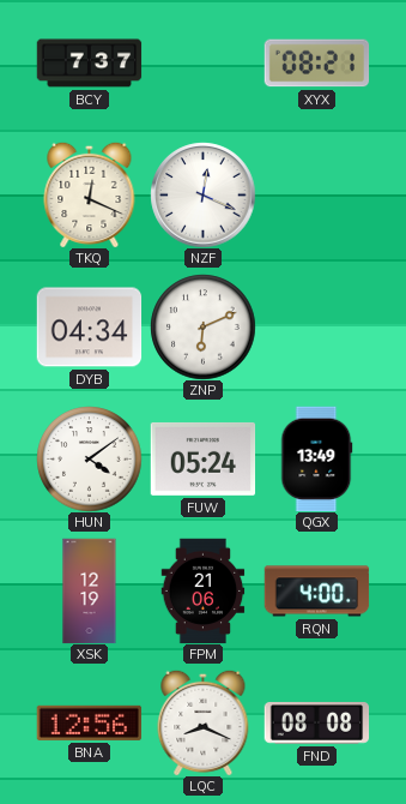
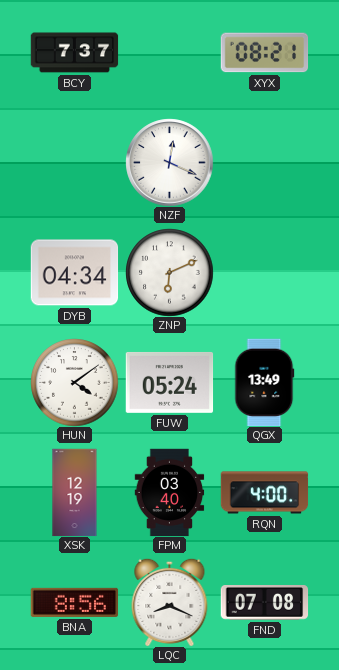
TKQ: 12:19 -> none (90, 194)
FPM: 21:06 -> 03:40 (170, 492)
BNA: 12:56 -> 8:56 (74, 602)
FND: 08:08 -> 07:08 (264, 603)
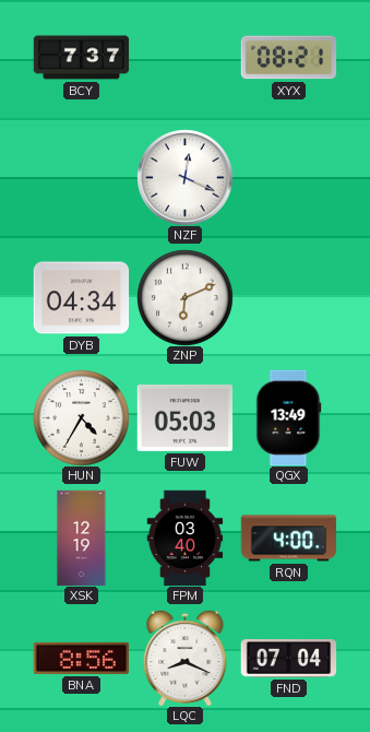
HUN: 4:09 -> 4:35 (81, 417)
FUW: 05:24 -> 05:03 (184, 417)
FND: 07:08 -> 07:04 (288, 659)
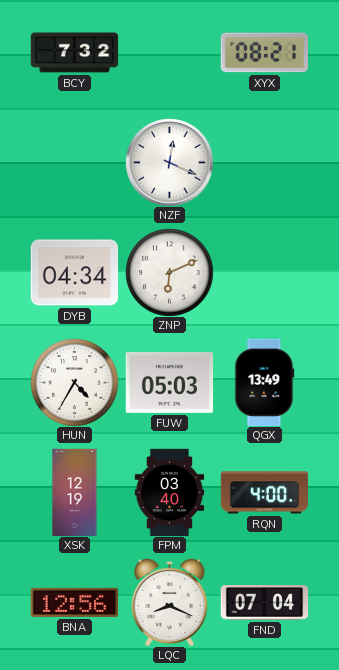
BCY: 7:37 -> 7:32 (74, 53)
BNA: 8:56 -> 12:56 (74, 602)
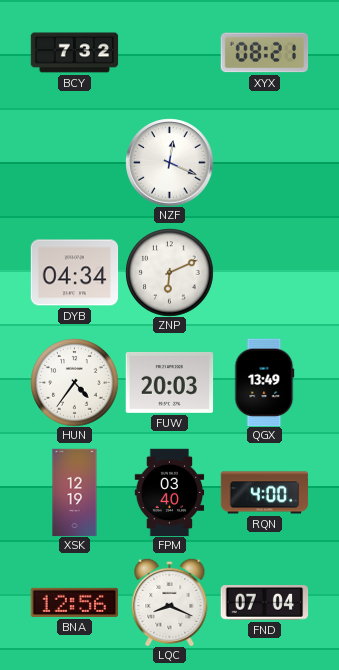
HUN: 4:35 -> 4:36 (74, 382)
FUW: 05:03 -> 20:03 (169, 382)
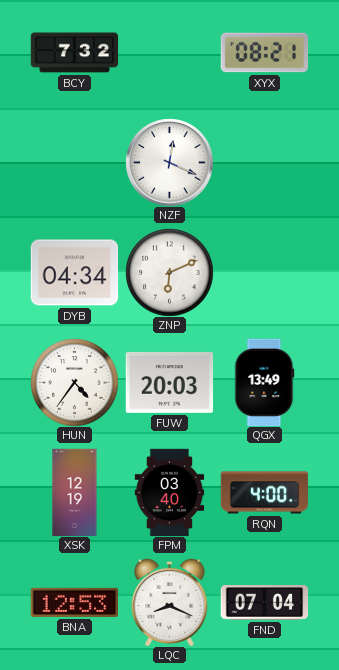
BNA: 12:56 -> 12:53 (74, 602)
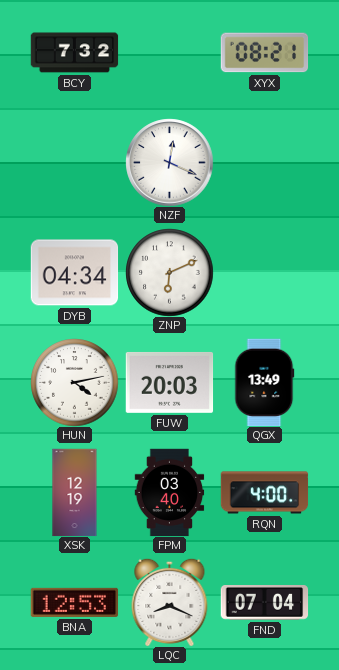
HUN: 4:36 -> 4:13 (74, 382)
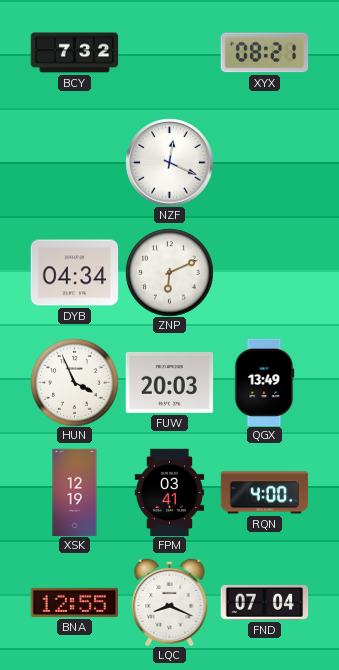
HUN: 4:13 -> 3:56 (74, 382)
FPM: 03:40 -> 03:41 (170, 492)
BNA: 12:53 -> 12:55 (74, 602)
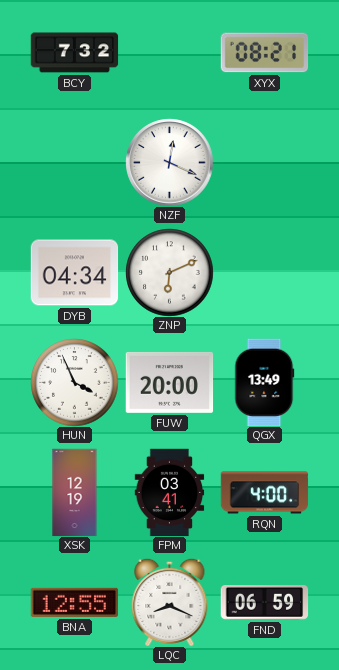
FUW: 20:03 -> 20:00 (169, 382)
FND: 07:04 -> 06:59 (264, 603)
